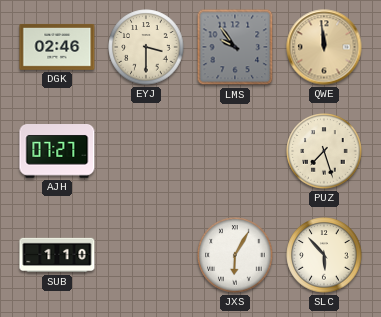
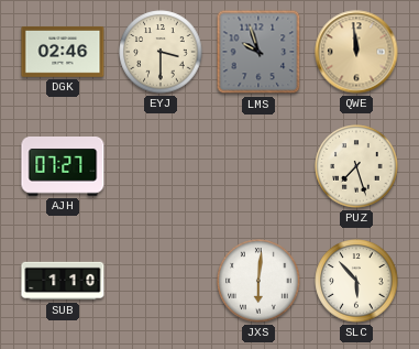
LMS: 9:54 -> 9:57 (258, 52)
JXS: 6:05 -> 6:01 (258, 281)
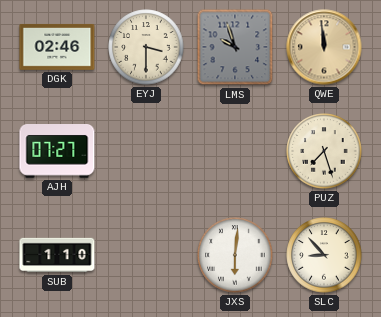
SLC: 5:53 -> 8:53 (324, 255)
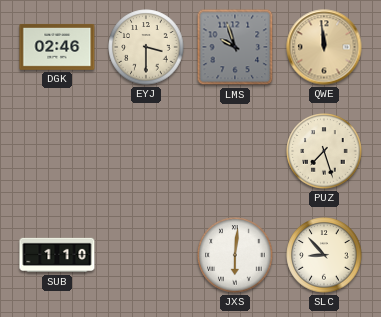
AJH: 07:27 -> none (57, 152)
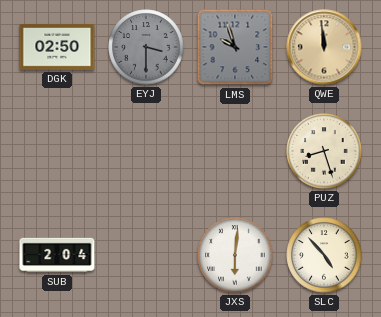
DGK: 02:46 -> 02:50 (57, 47)
EYJ dial: cream -> grey (146, 47)
PUZ: 7:27 -> 8:27 (324, 151)
SUB: 1:10 -> 2:04 (57, 255)
SLC: 8:53 -> 4:53 (324, 255)
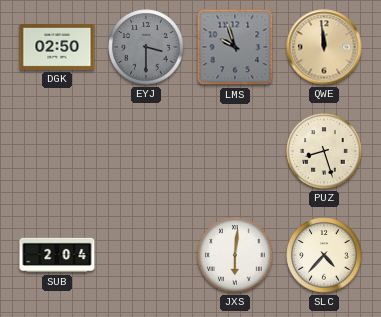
SLC: 4:53 -> 4:37 (324, 255)
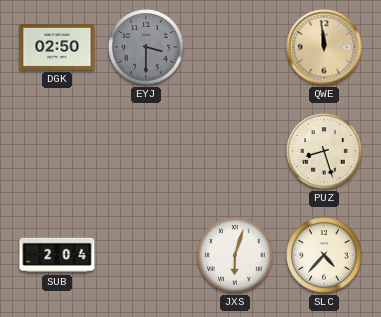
LMS: 9:57 -> none (235, 47)
JXS: 6:01 -> 6:03 (235, 255)
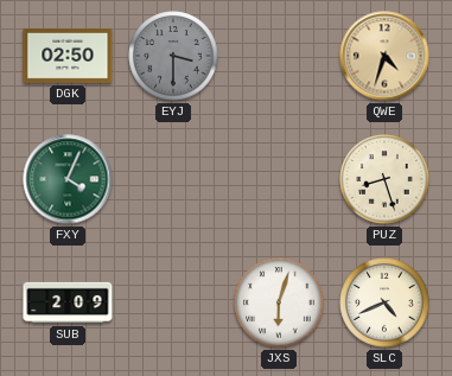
QWE: 11:59 -> 4:33 (384, 56)
FXY: none -> 4:04 (68, 179)
SUB: 2:04 -> 2:09 (68, 302)
SLC: 4:37 -> 4:41 (384, 302)
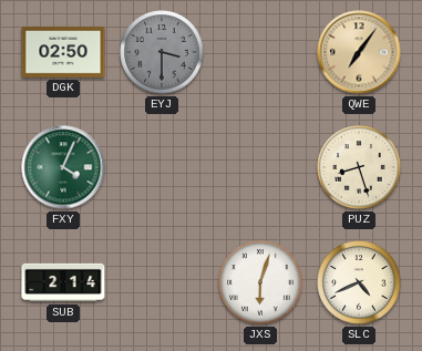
QWE: 4:33 -> 7:06 (359, 52)
SUB: 2:09 -> 2:14 (63, 282)
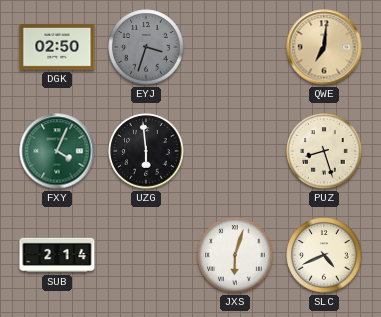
EYJ: 3:30 -> 3:33 (146, 47)
QWE: 7:06 -> 7:01 (324, 47)
UZG: none -> 5:59 (146, 151)
